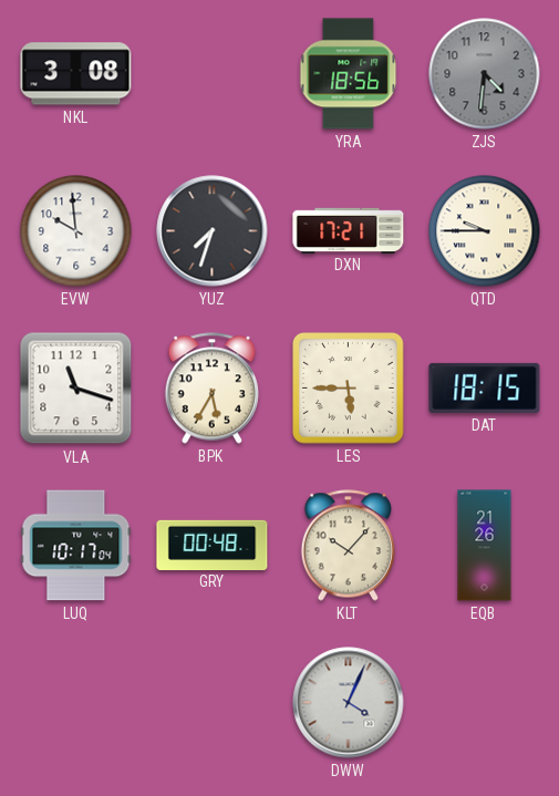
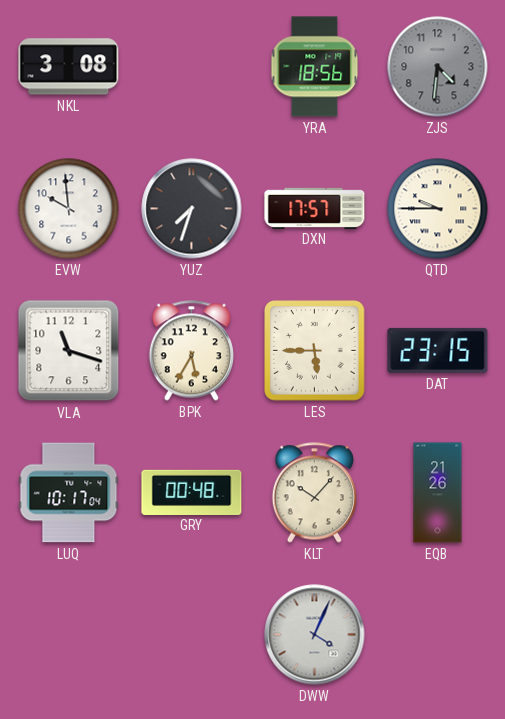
DXN: 17:21 -> 17:57 (315, 208)
DAT: 18:15 -> 23:15 (438, 350)
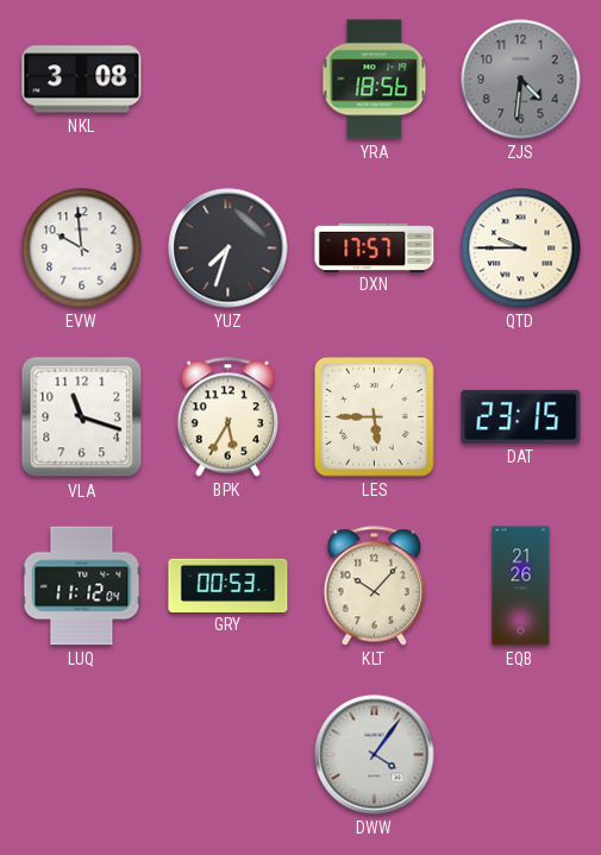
LUQ: 10:17 -> 11:12 (82, 586)
GRY: 00:48 -> 00:53 (228, 585)
DWW: 4:04 -> 4:06 (375, 755)
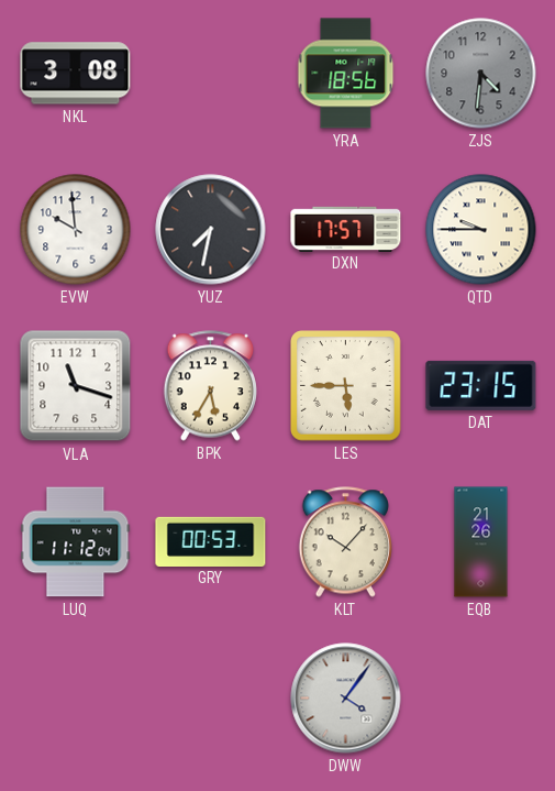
YUZ: 7:33 -> 7:32 (211, 230)
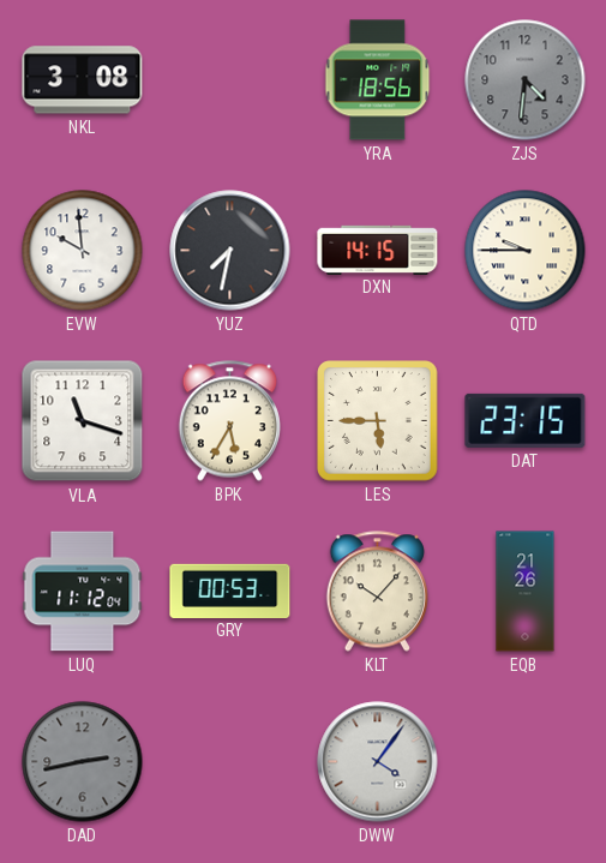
DXN: 17:57 -> 14:15 (378, 250)
DAD: none -> 2:43 (83, 762)
